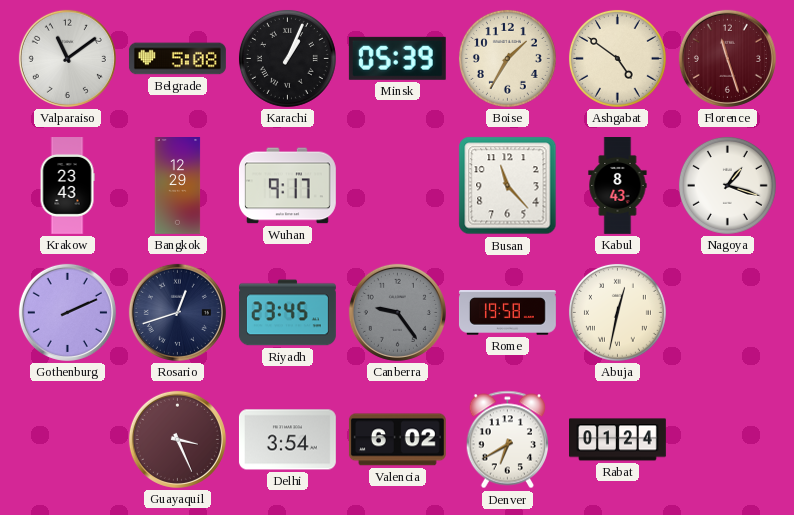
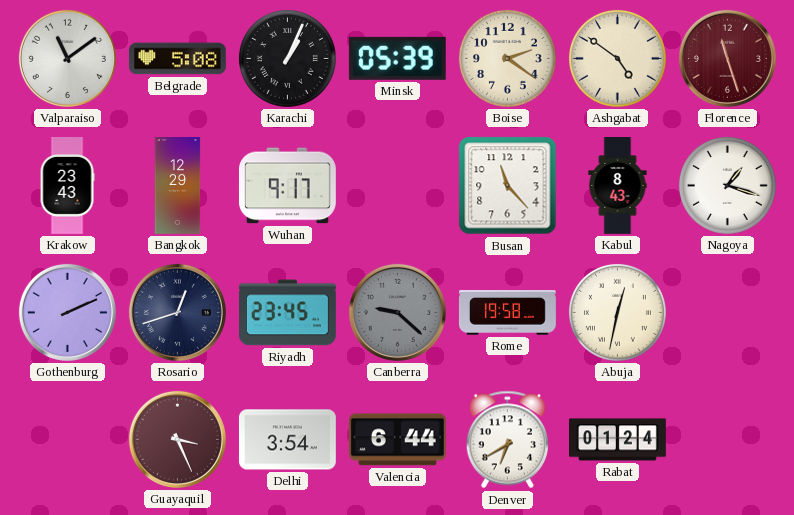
Boise: 1:35 -> 2:21 (507, 58)
Canberra: 9:24 -> 9:22 (397, 312)
Valencia: 6:02 -> 6:44 (397, 440)
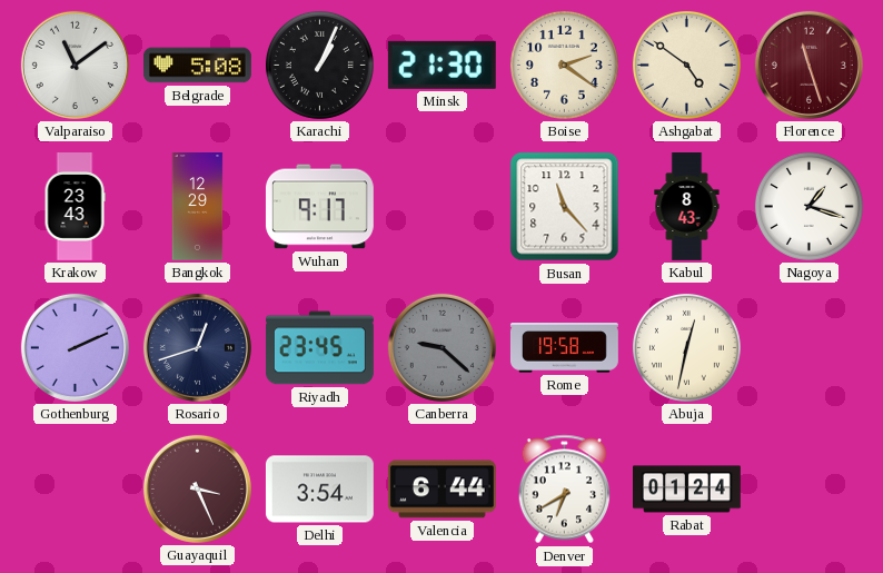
Minsk: 05:39 -> 21:30 (441, 65)
